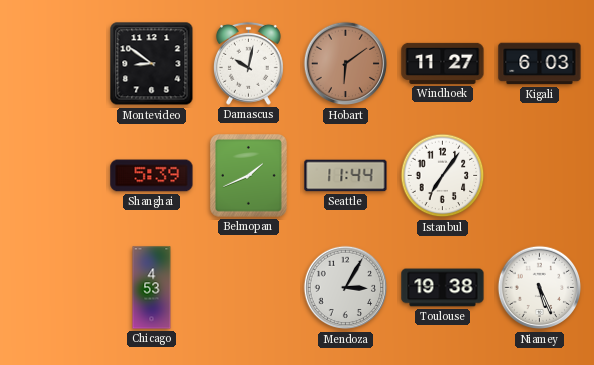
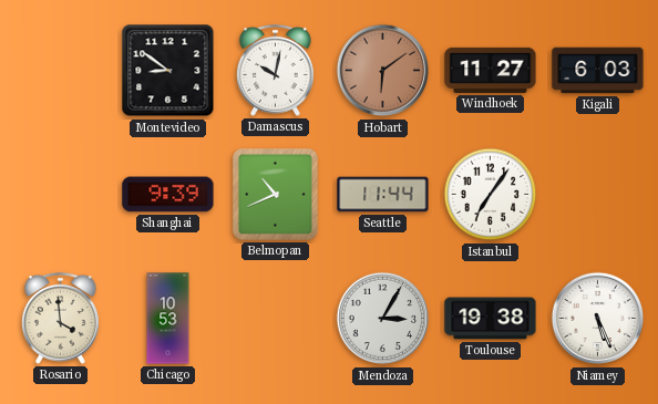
Shanghai: 5:39 -> 9:39 (168, 195)
Belmopan: 1:41 -> 10:41 (276, 195)
Rosario: none -> 3:59 (60, 318)
Chicago: 4:53 -> 10:53 (168, 319)
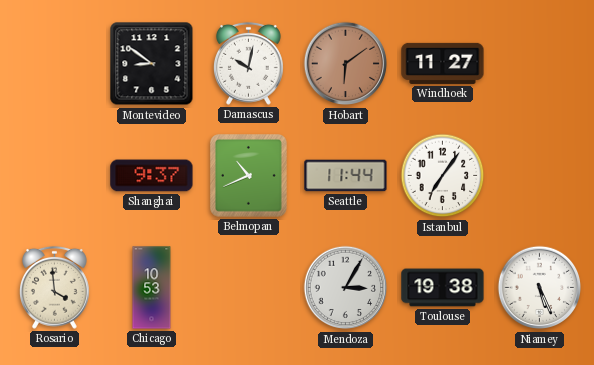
Kigali: 6:03 -> none (598, 71)
Shanghai: 9:39 -> 9:37 (152, 176)
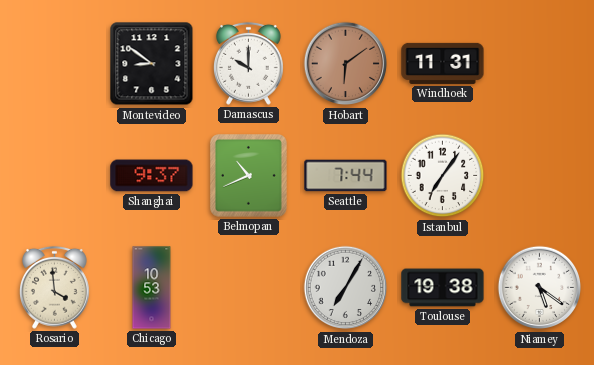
Damascus: 10:02 -> 10:00 (248, 63)
Windhoek: 11:27 -> 11:31 (443, 63)
Seattle: 11:44 -> 7:44 (346, 176)
Mendoza: 3:05 -> 7:05 (346, 288)
Niamey: 5:26 -> 5:21 (540, 288)
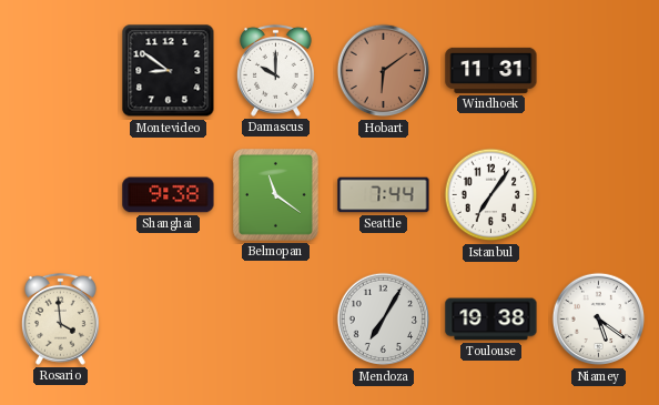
Shanghai: 9:37 -> 9:38 (169, 195)
Belmopan: 10:41 -> 11:21 (276, 195)
Chicago: 10:53 -> none (152, 288)
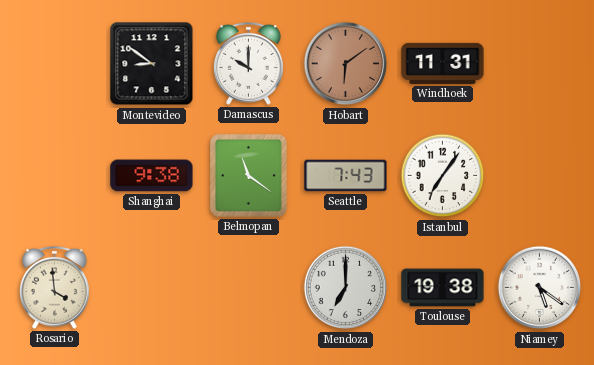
Seattle: 7:44 -> 7:43 (346, 176)
Mendoza: 7:05 -> 7:00 (346, 288)
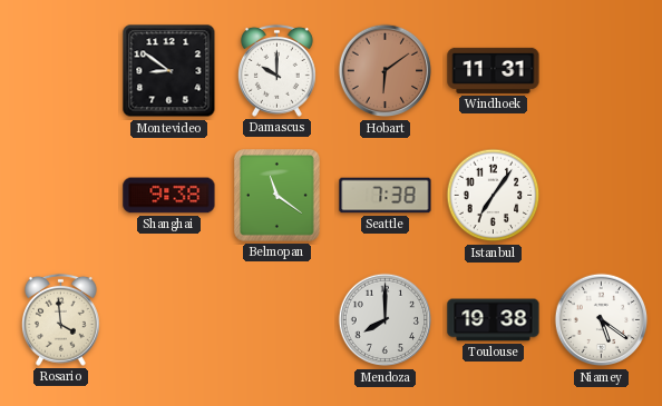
Seattle: 7:43 -> 7:38 (386, 196)
Mendoza: 7:00 -> 8:00 (386, 320)
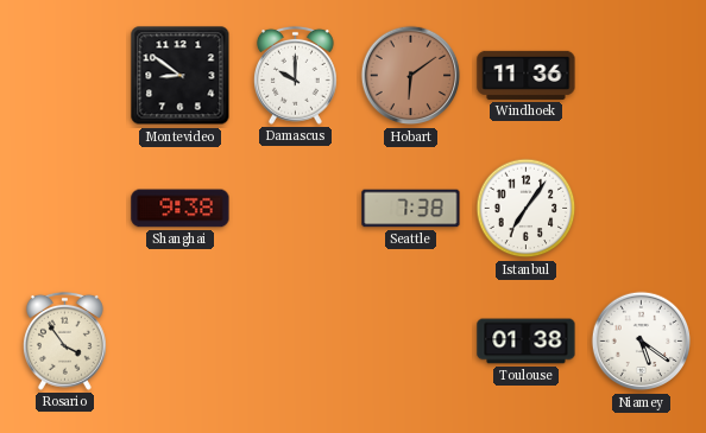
Windhoek: 11:31 -> 11:36 (527, 75)
Belmopan: 11:21 -> none (278, 196)
Rosario: 3:59 -> 3:54 (64, 340)
Mendoza: 8:00 -> none (386, 320)
Toulouse: 19:38 -> 01:38 (527, 342)
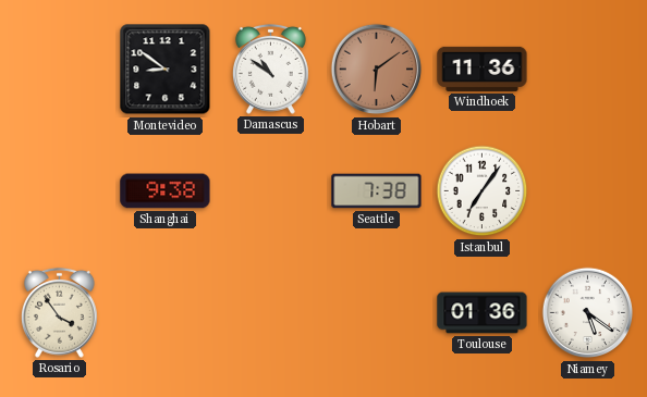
Damascus: 10:00 -> 10:51 (270, 69)
Toulouse: 01:38 -> 01:36 (483, 313)
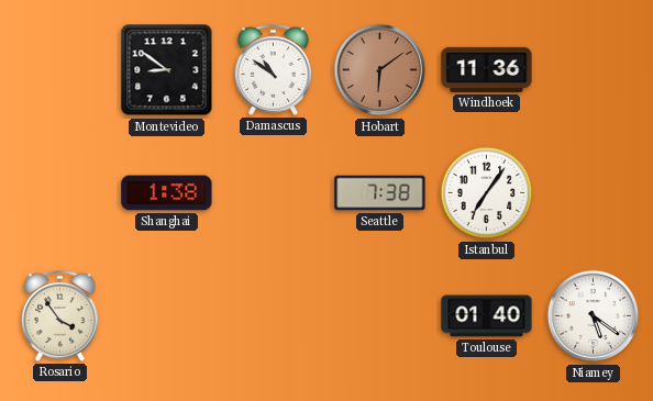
Shanghai: 9:38 -> 1:38 (167, 193)
Toulouse: 01:36 -> 01:40 (487, 316)
